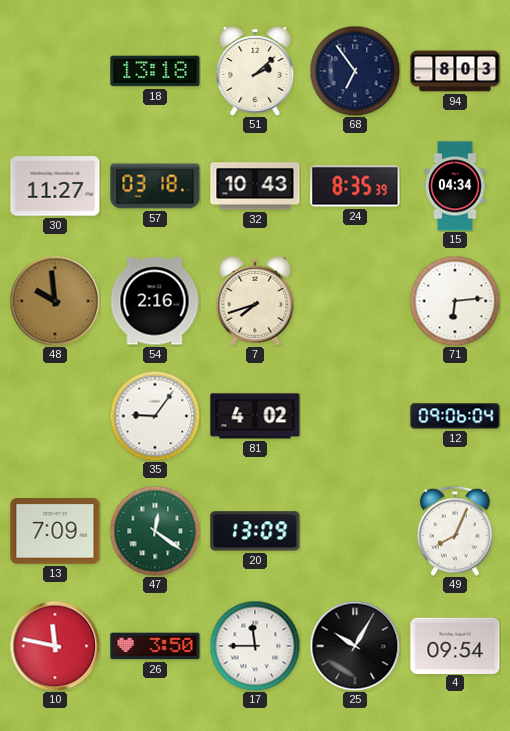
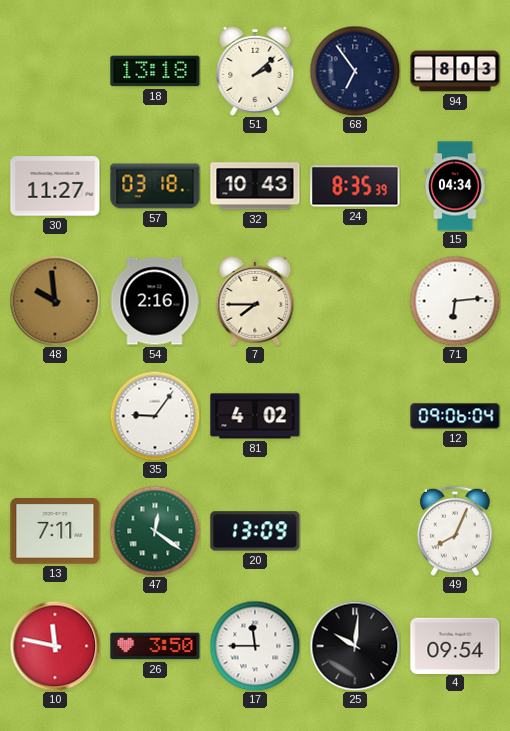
7: 7:42 -> 7:45 (255, 301)
13: 7:09 -> 7:11 (55, 532)
25: 10:05 -> 10:01 (355, 646)
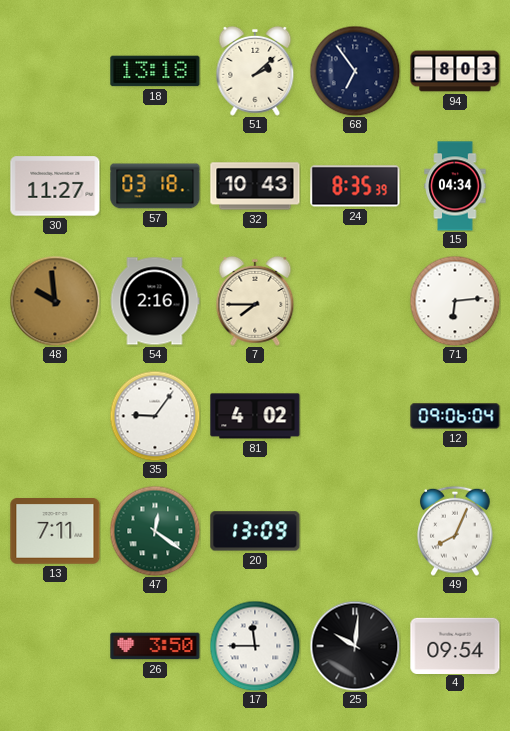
10: 11:47 -> none (55, 646)
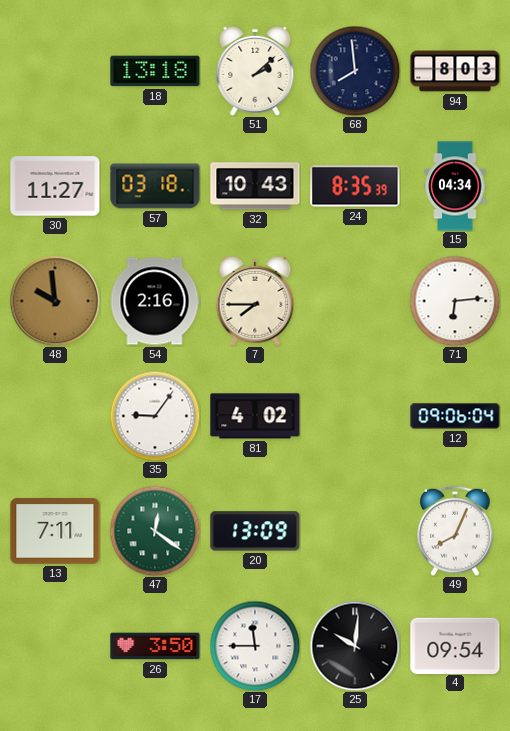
68: 6:54 -> 7:59 (355, 71)
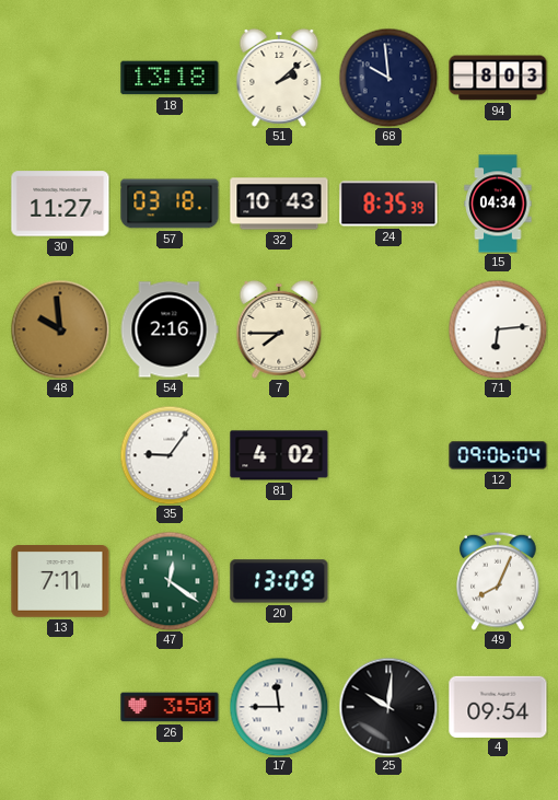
68: 7:59 -> 9:59 (388, 78)
